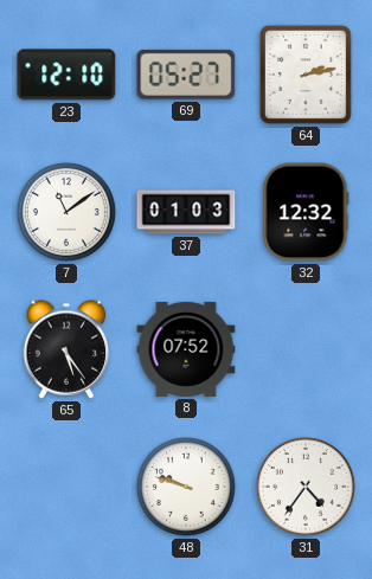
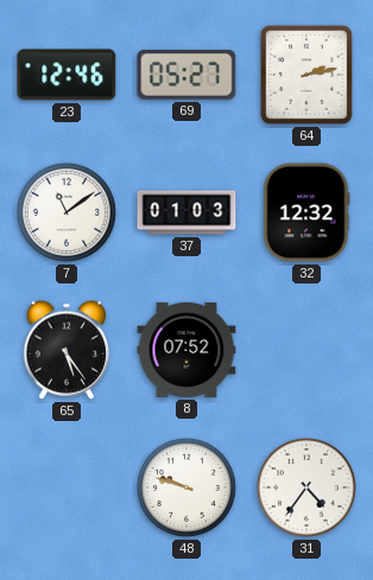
23: 12:10 -> 12:46 (67, 75)
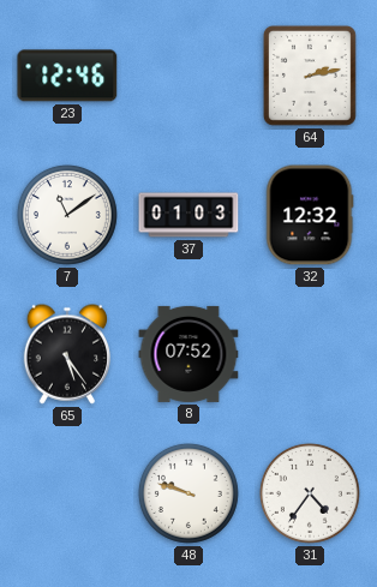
69: 05:27 -> none (186, 75)
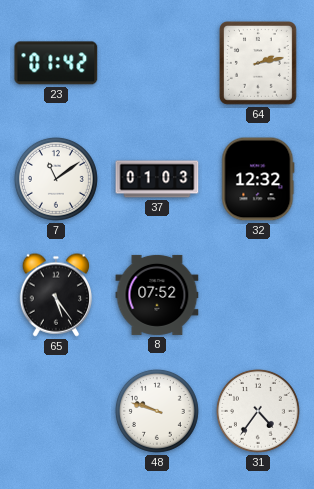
23: 12:46 -> 01:42 (56, 63)
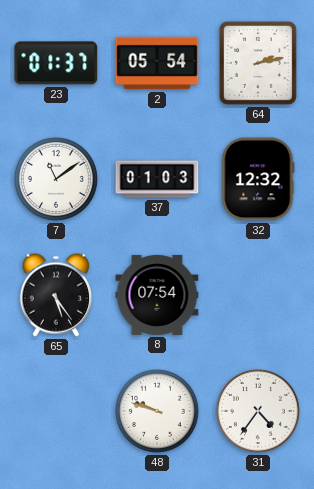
23: 01:42 -> 01:37 (56, 63)
2: none -> 05:54 (157, 63)
8: 07:52 -> 07:54 (157, 295)
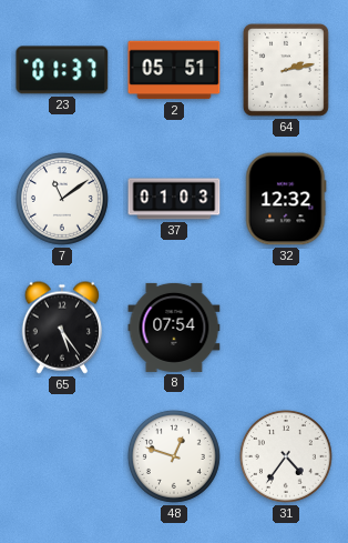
2: 05:54 -> 05:51 (174, 70)
48: 9:48 -> 12:48 (174, 456)
